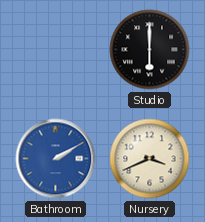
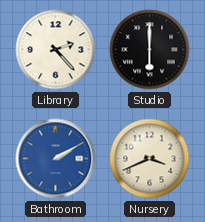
Library: none -> 2:23 (56, 50)
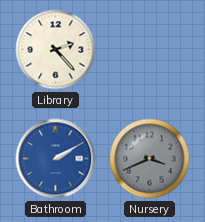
Studio: 6:00 -> none (150, 50)
Nursery dial: cream -> grey (150, 159)
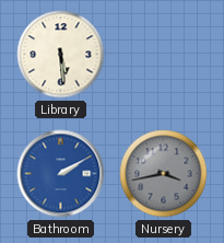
Library: 2:23 -> 5:29 (61, 55)
Nursery: 3:41 -> 3:43 (164, 174)
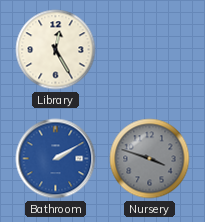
Library: 5:29 -> 12:25 (56, 50)
Nursery: 3:43 -> 3:48 (150, 159)
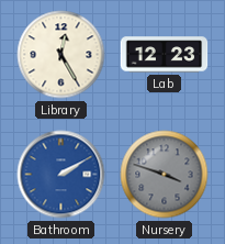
Lab: none -> 12:23 (165, 55)
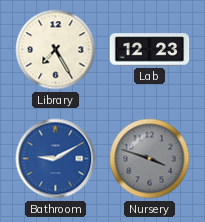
Library: 12:25 -> 7:25 (56, 50)
Bathroom: 2:10 -> 9:10 (56, 159)
